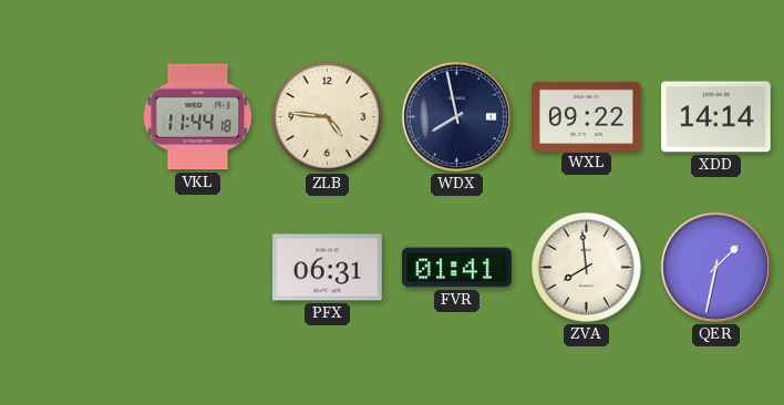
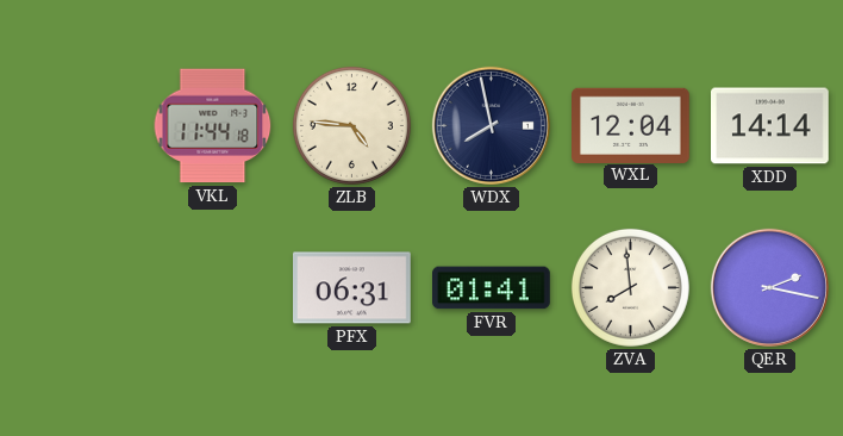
WXL: 09:22 -> 12:04 (631, 125)
QER: 1:32 -> 2:17 (769, 287)
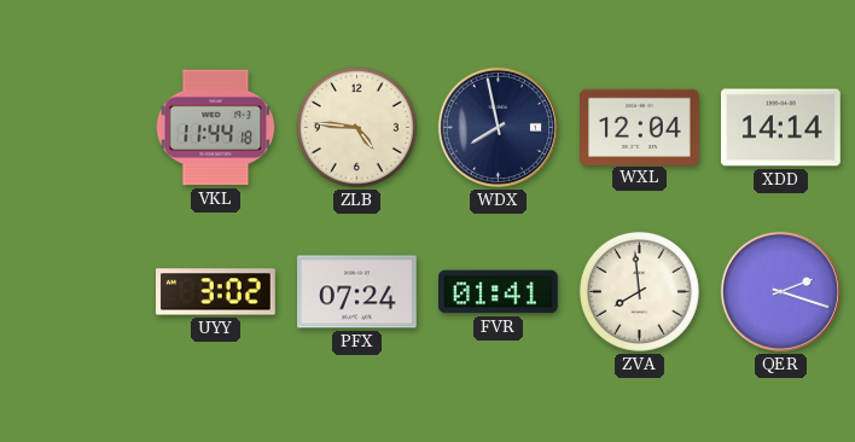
UYY: none -> 3:02 (216, 292)
PFX: 06:31 -> 07:24 (357, 292)
QER: 2:17 -> 2:18 (780, 291)
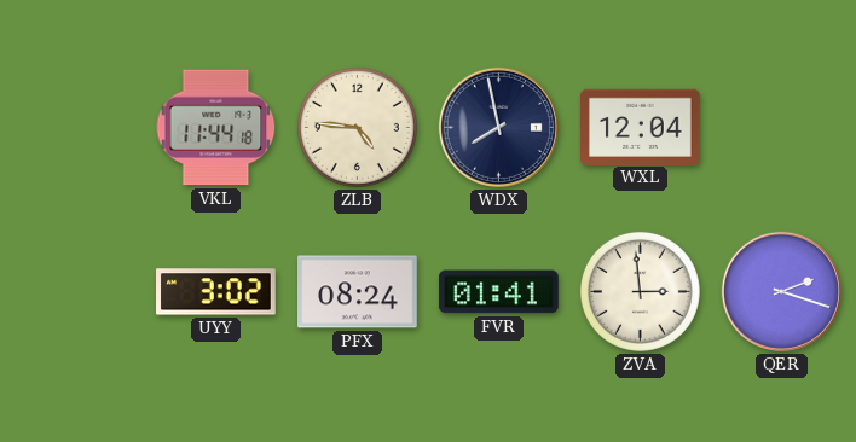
XDD: 14:14 -> none (781, 128)
PFX: 07:24 -> 08:24 (358, 292)
ZVA: 7:59 -> 2:59 (640, 291)
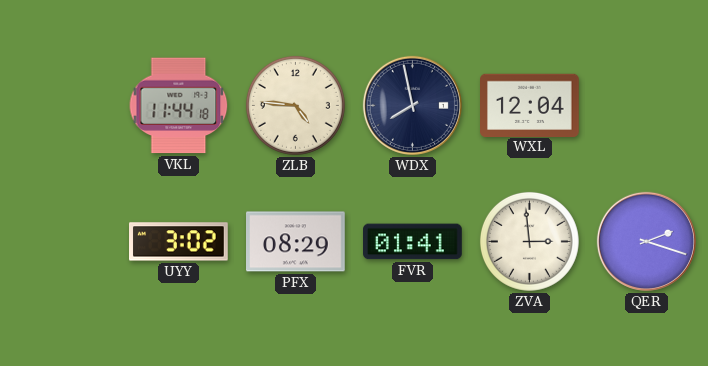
PFX: 08:24 -> 08:29 (296, 242)
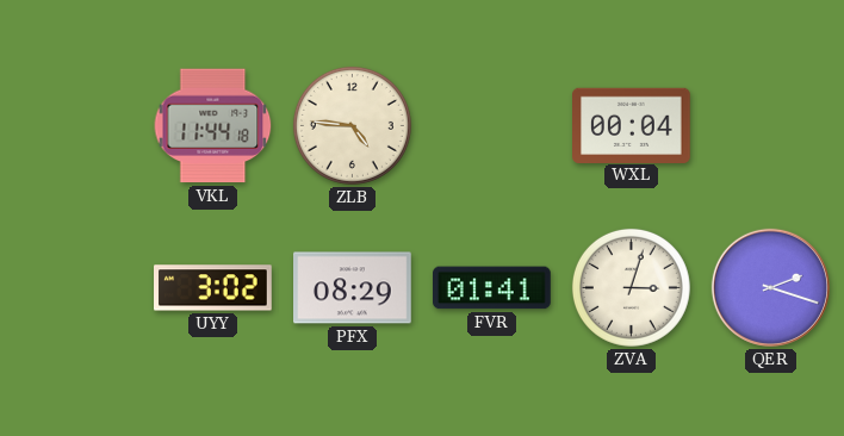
WDX: 7:58 -> none (412, 105)
WXL: 12:04 -> 00:04 (632, 125)
ZVA: 2:59 -> 3:03 (631, 287)
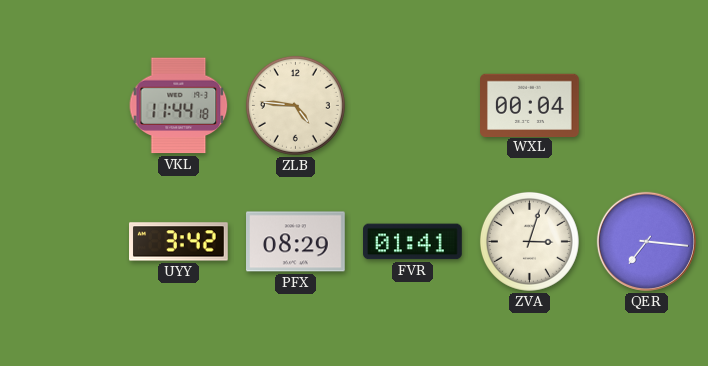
UYY: 3:02 -> 3:42 (179, 242)
QER: 2:18 -> 7:16 (646, 241)
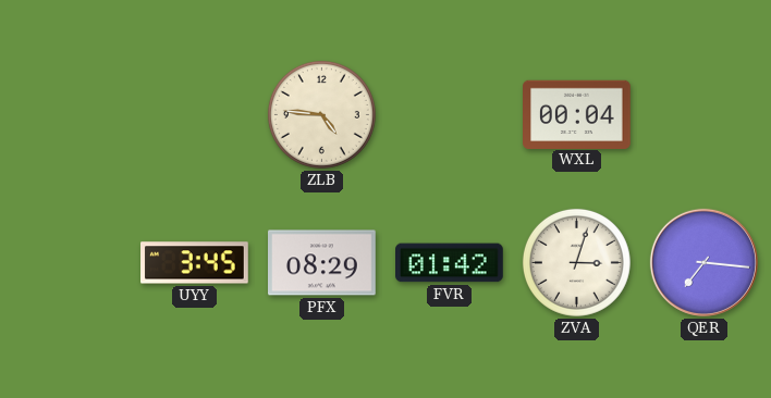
VKL: 11:44 -> none (179, 106)
UYY: 3:42 -> 3:45 (195, 263)
FVR: 01:41 -> 01:42 (450, 263)
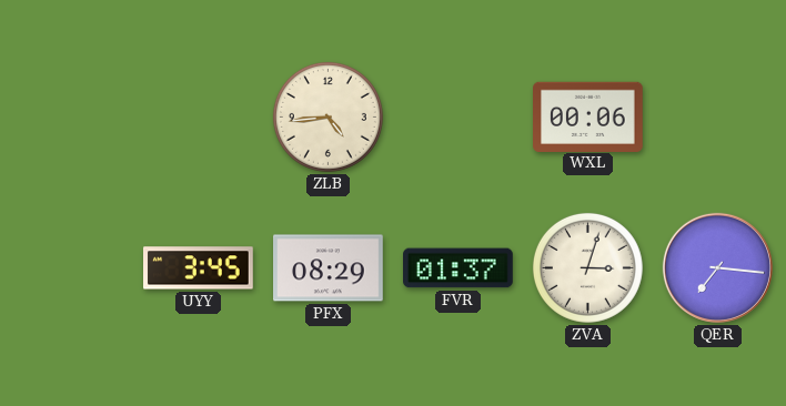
ZLB: 4:46 -> 4:44 (327, 116)
WXL: 00:04 -> 00:06 (588, 116)
FVR: 01:42 -> 01:37 (458, 268)
